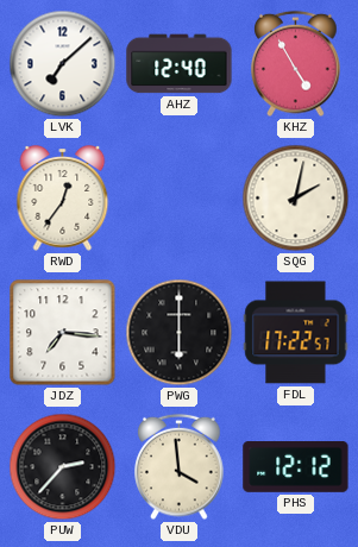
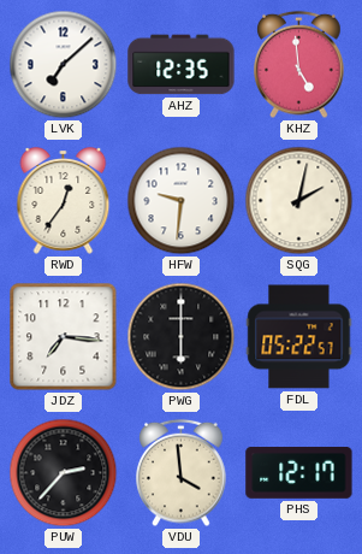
AHZ: 12:40 -> 12:35 (182, 65)
KHZ: 4:55 -> 4:59 (299, 65)
HFW: none -> 9:31 (182, 201)
FDL: 17:22 -> 05:22 (299, 337)
PHS: 12:12 -> 12:17 (299, 473)
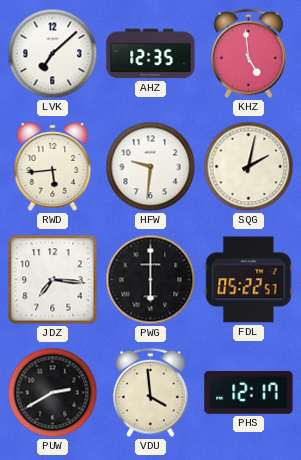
RWD: 12:36 -> 5:44 (53, 167)
PUW: 2:37 -> 2:40 (53, 393)
